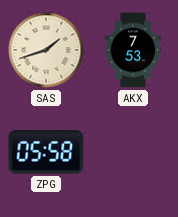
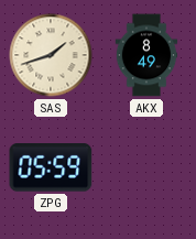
AKX: 7:53 -> 8:49 (146, 55)
ZPG: 05:58 -> 05:59 (51, 169)
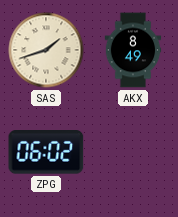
ZPG: 05:59 -> 06:02 (46, 153)
